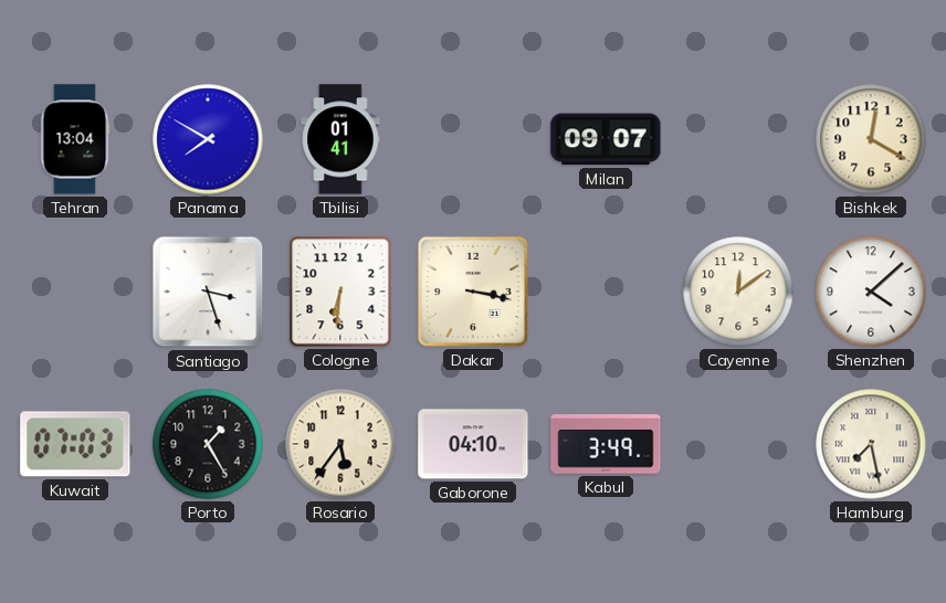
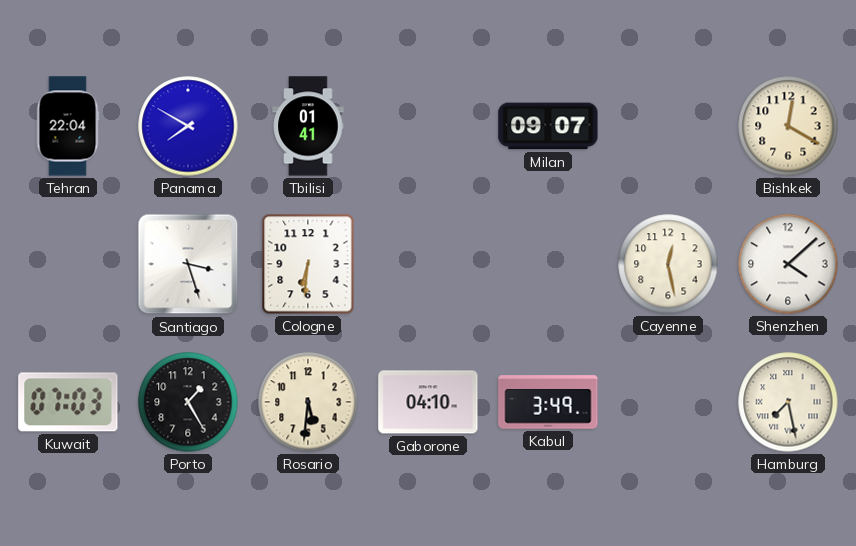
Tehran: 13:04 -> 22:04 (68, 126)
Dakar: 3:17 -> none (473, 292)
Cayenne: 12:09 -> 12:28 (668, 264)
Rosario: 5:36 -> 5:31 (308, 402)
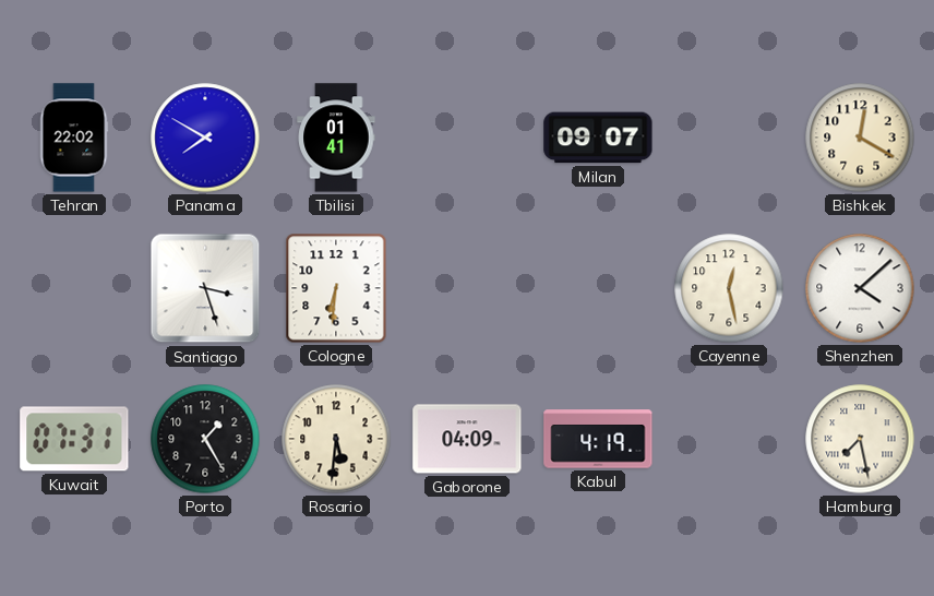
Tehran: 22:04 -> 22:02 (74, 138)
Kuwait: 07:03 -> 07:31 (74, 439)
Gaborone: 04:10 -> 04:09 (467, 439)
Kabul: 3:49 -> 4:19 (598, 439)
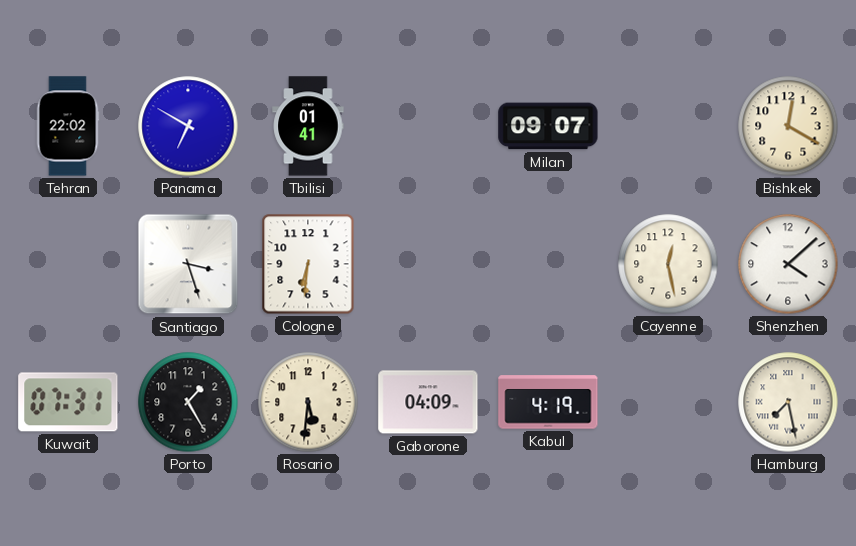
Panama: 7:50 -> 6:50 (188, 126)
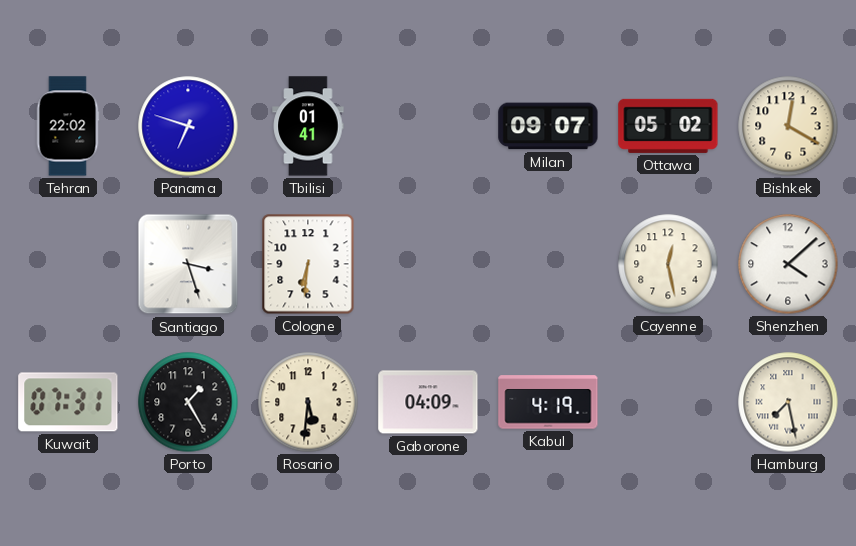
Panama: 6:50 -> 6:48 (188, 126)
Ottawa: none -> 05:02 (668, 126)
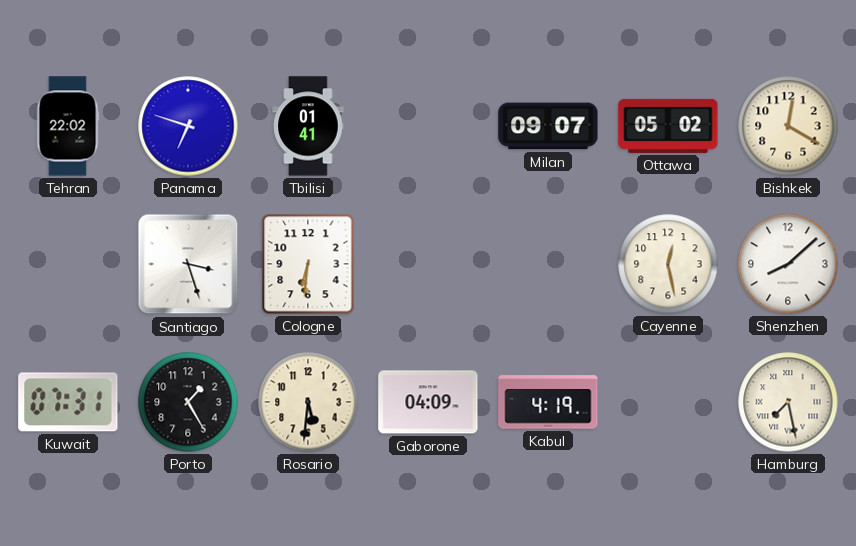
Shenzhen: 4:08 -> 8:08 (788, 264)
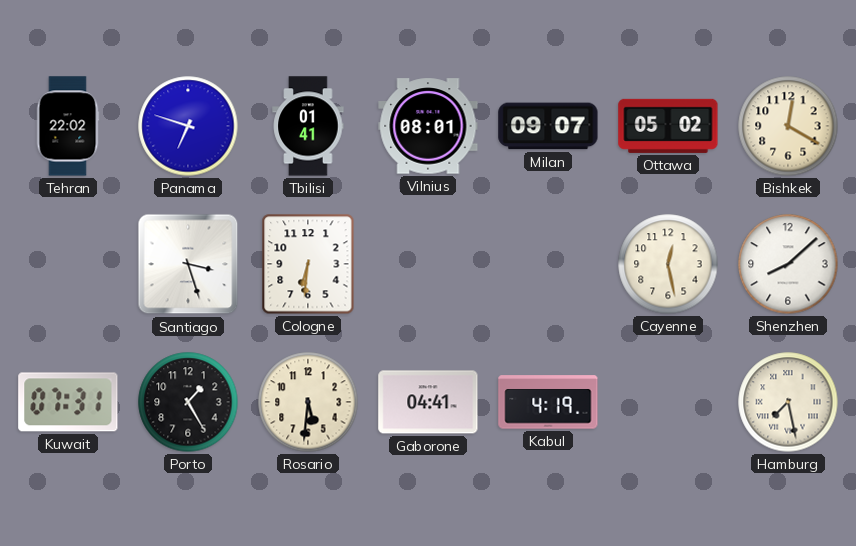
Vilnius: none -> 08:01 (428, 126)
Gaborone: 04:09 -> 04:41 (428, 402)
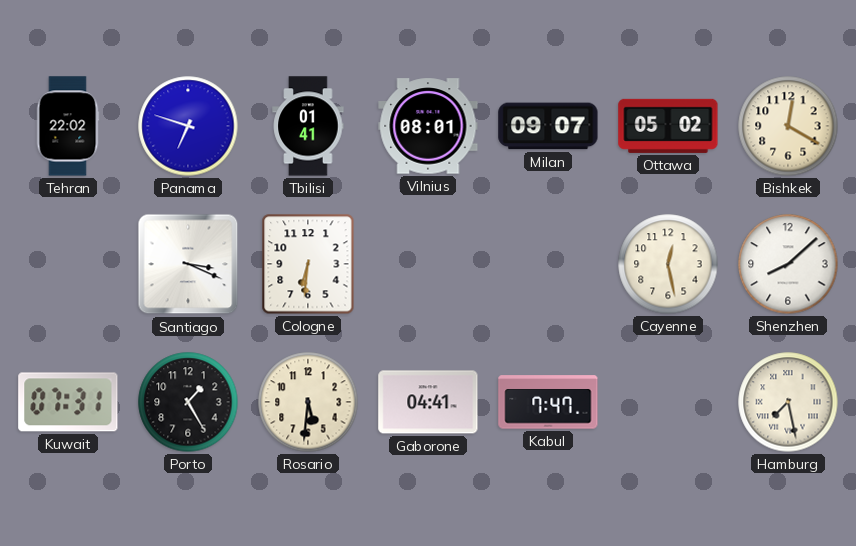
Santiago: 3:27 -> 3:19 (188, 264)
Kabul: 4:19 -> 7:47 (548, 402)
